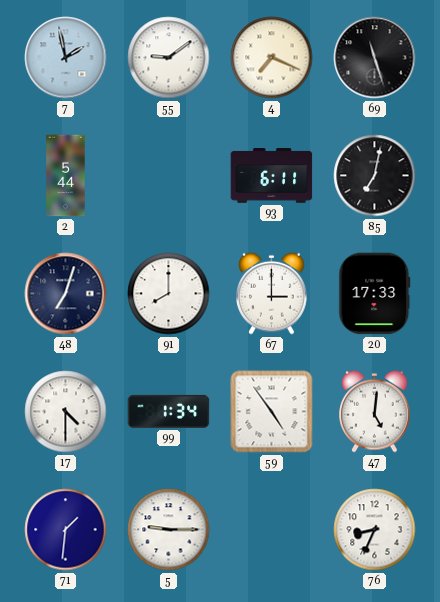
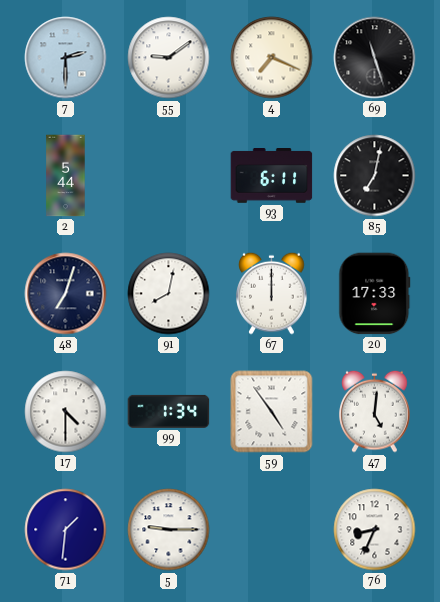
7: 1:58 -> 2:30 (66, 58)
91: 8:00 -> 8:02 (169, 294)
67: 3:00 -> 12:00 (272, 293)
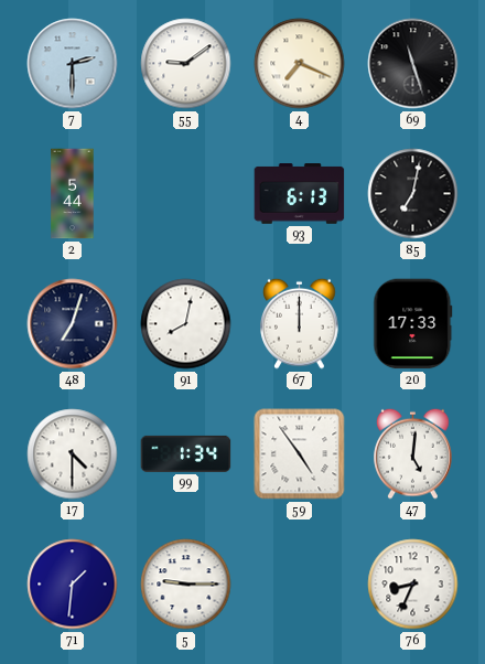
93: 6:11 -> 6:13 (300, 194)
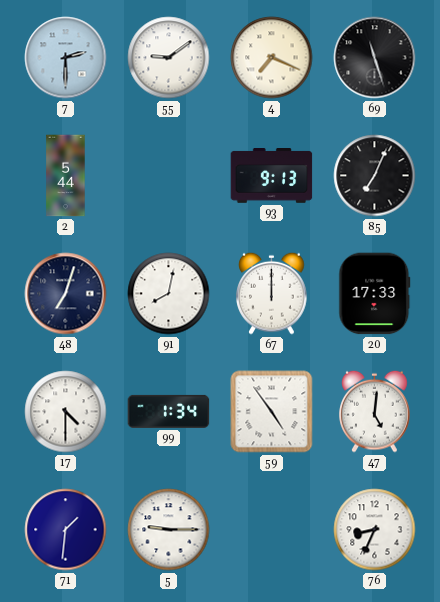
93: 6:13 -> 9:13 (272, 176)
85: 7:02 -> 7:04 (375, 176)
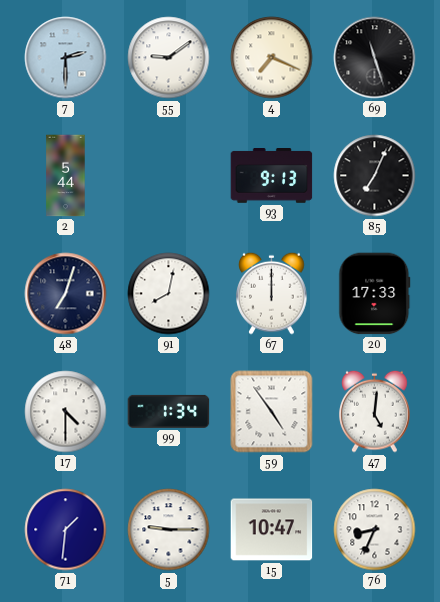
15: none -> 10:47 (272, 530)
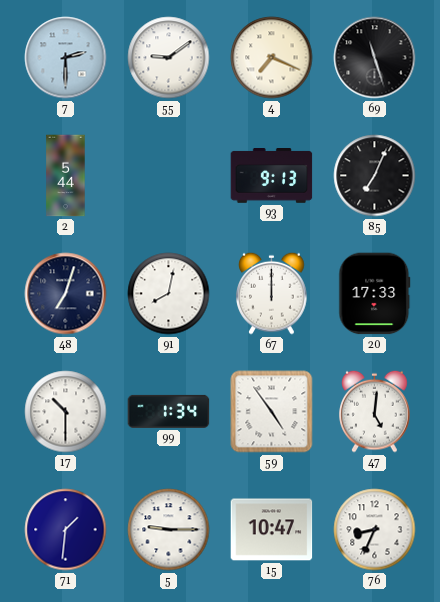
17: 4:30 -> 10:30 (66, 412)
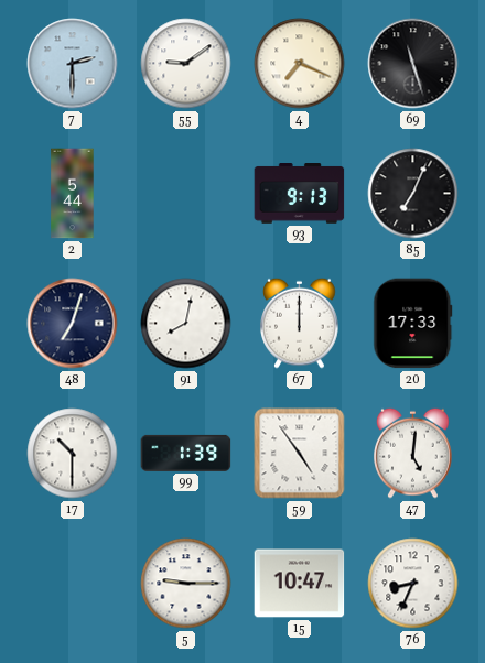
99: 1:34 -> 1:39 (186, 453)
71: 1:31 -> none (66, 530)
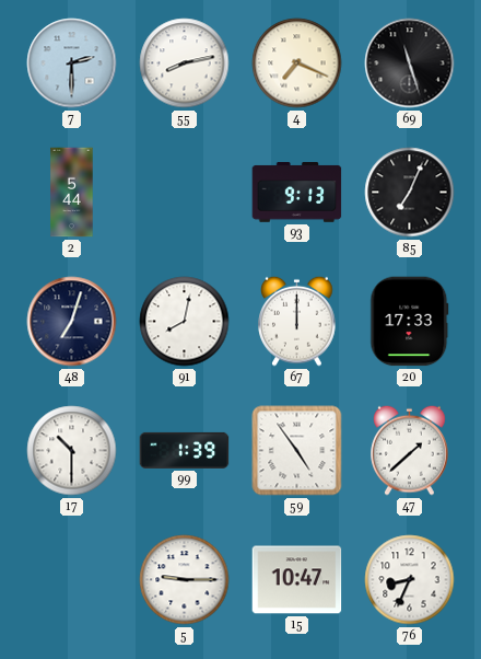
55: 9:09 -> 8:13 (185, 63)
47: 5:01 -> 1:38 (410, 450)
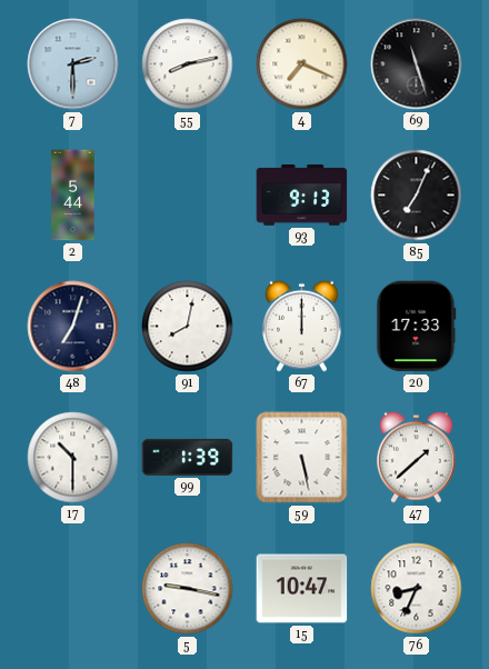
59: 4:54 -> 5:28 (302, 458)
5: 9:15 -> 9:17 (188, 589)
